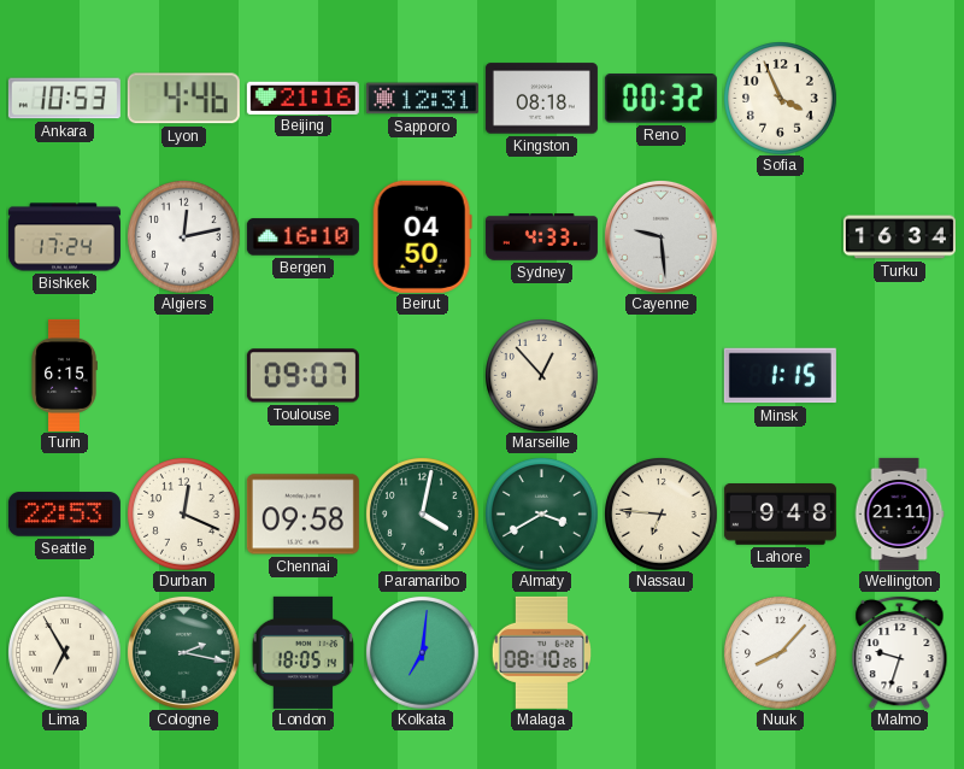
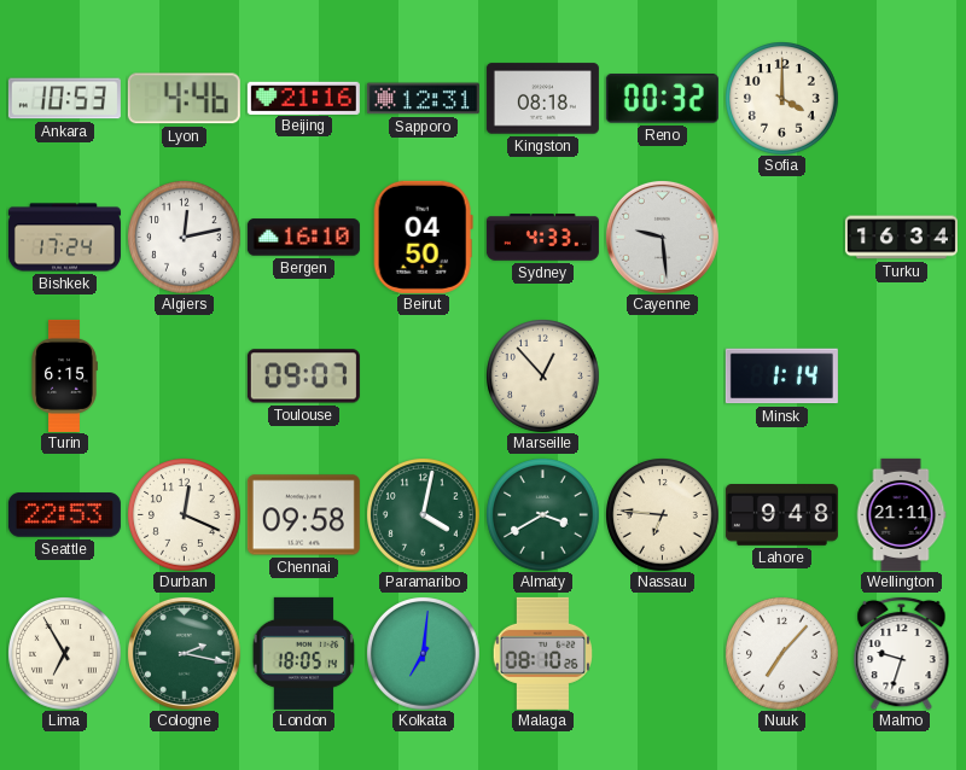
Sofia: 3:56 -> 4:00 (782, 99)
Minsk: 1:15 -> 1:14 (781, 377)
Nuuk: 8:07 -> 7:07 (782, 654)
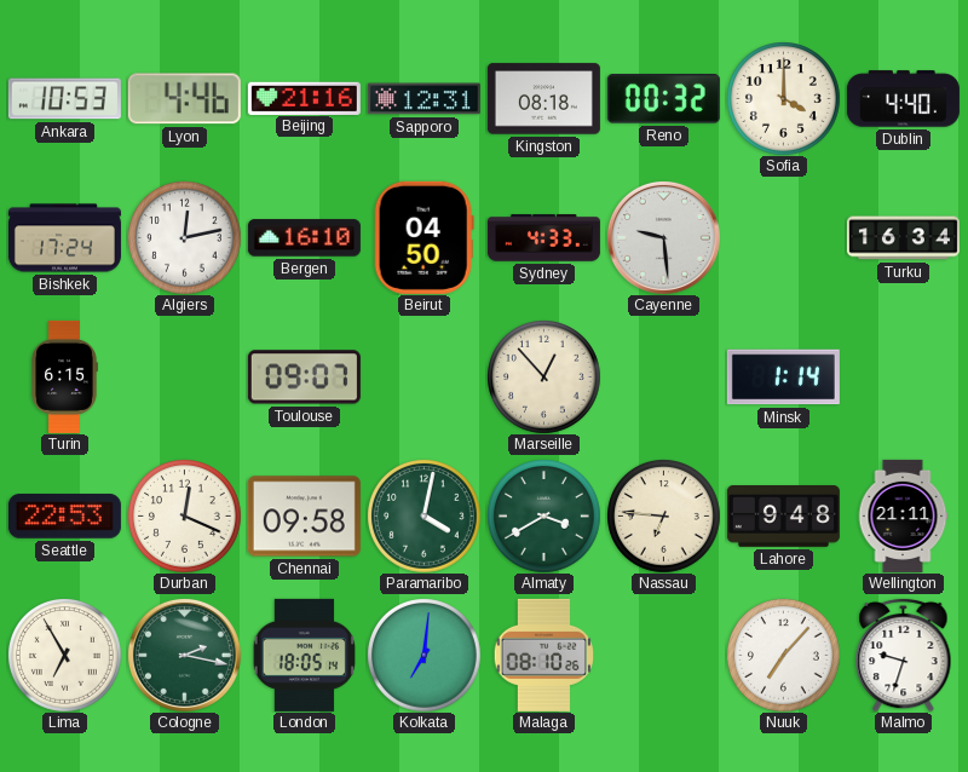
Dublin: none -> 4:40 (903, 99)
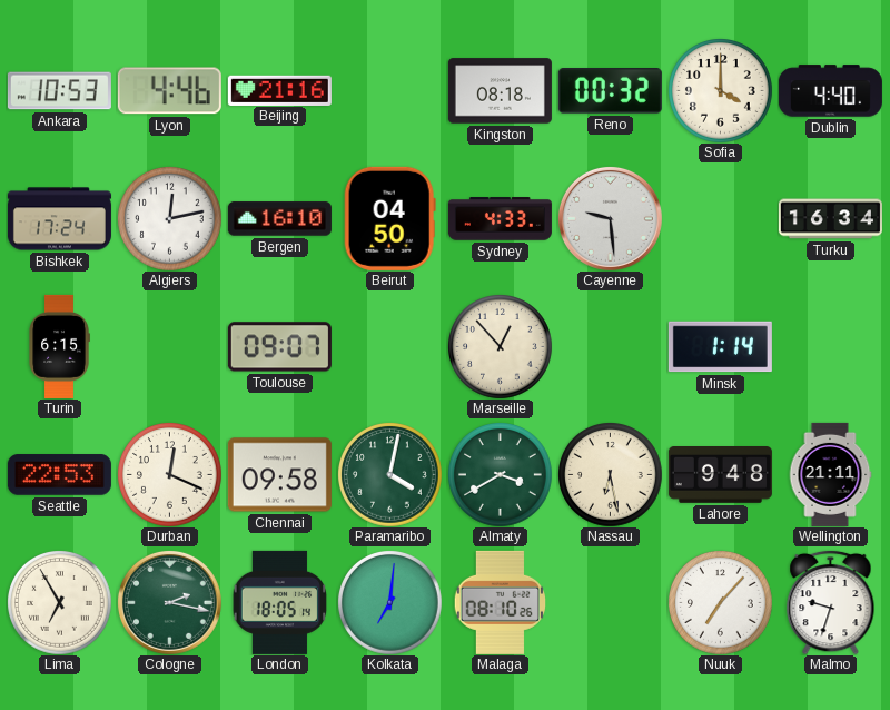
Sapporo: 12:31 -> none (423, 99)
Nassau: 6:46 -> 6:28 (611, 475)
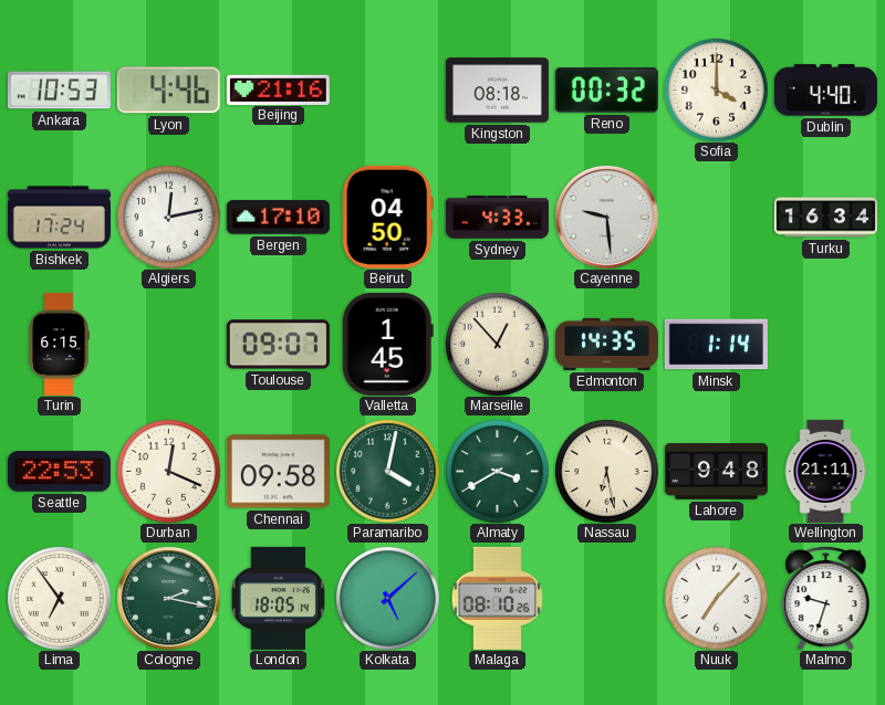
Bergen: 16:10 -> 17:10 (278, 218)
Valletta: none -> 1:45 (387, 344)
Edmonton: none -> 14:35 (606, 344)
Lima: 6:55 -> 6:54 (60, 599)
Kolkata: 7:01 -> 5:08 (388, 599)
